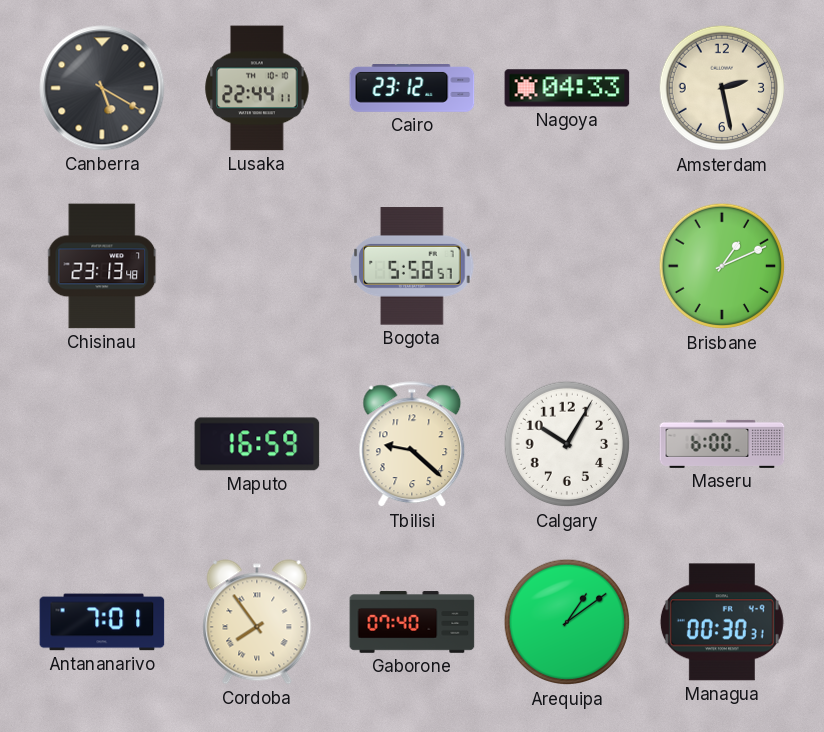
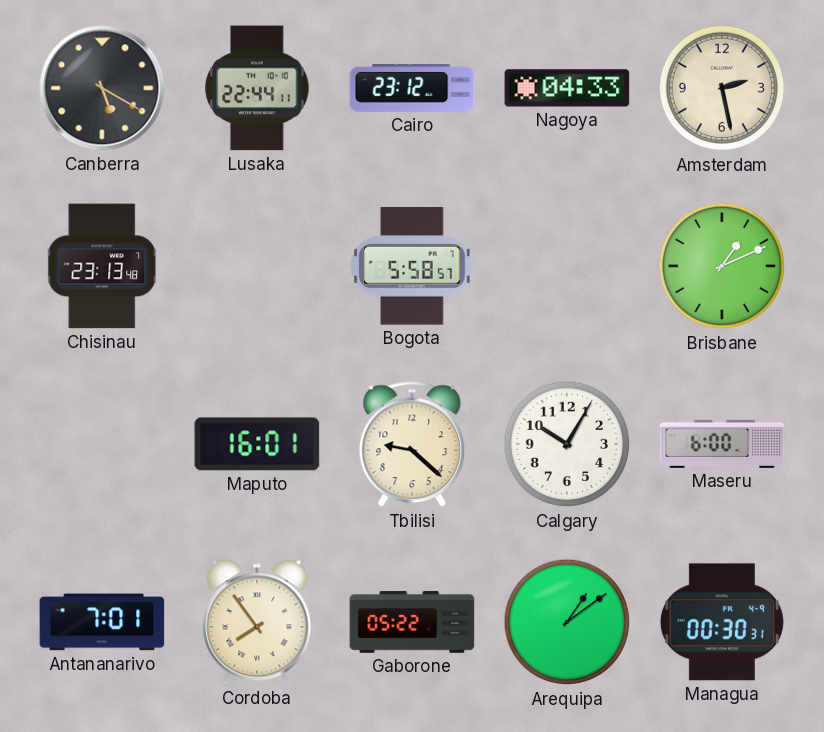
Maputo: 16:59 -> 16:01 (257, 444)
Gaborone: 07:40 -> 05:22 (412, 622)
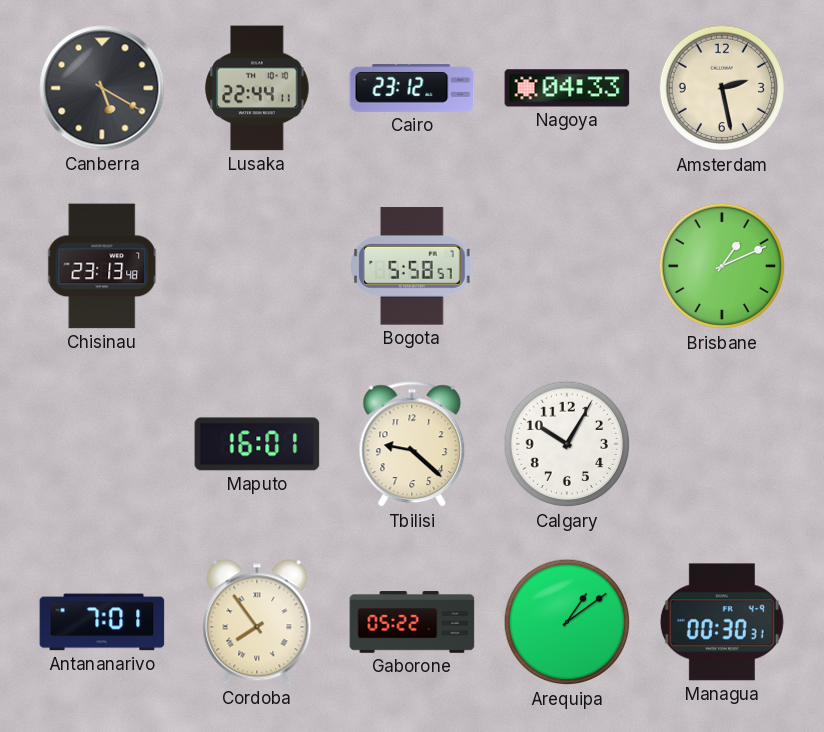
Maseru: 6:00 -> none (722, 444)
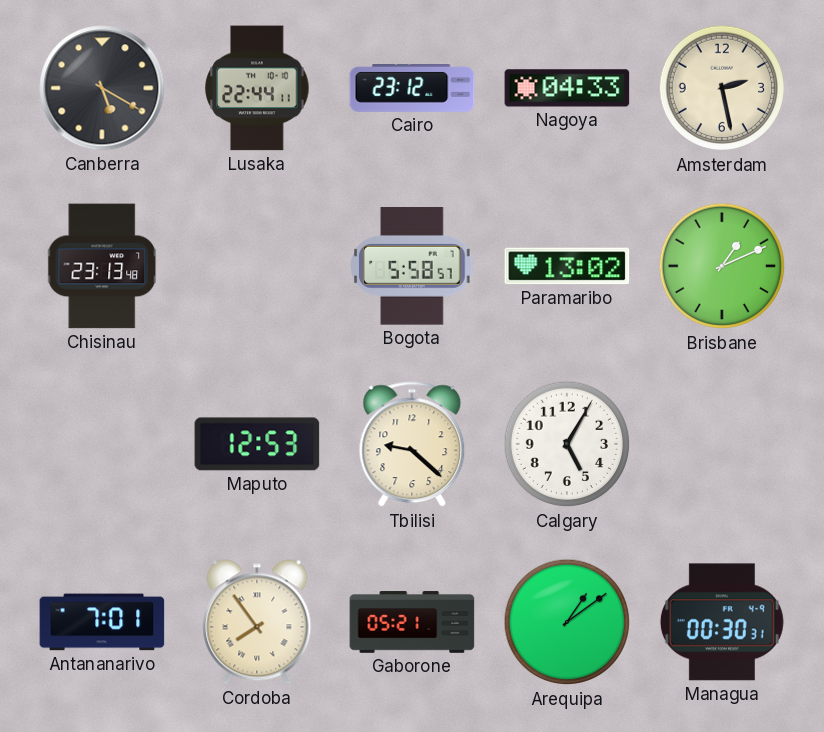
Paramaribo: none -> 13:02 (567, 266)
Maputo: 16:01 -> 12:53 (257, 444)
Calgary: 10:05 -> 5:05 (567, 444)
Gaborone: 05:22 -> 05:21 (412, 622)
